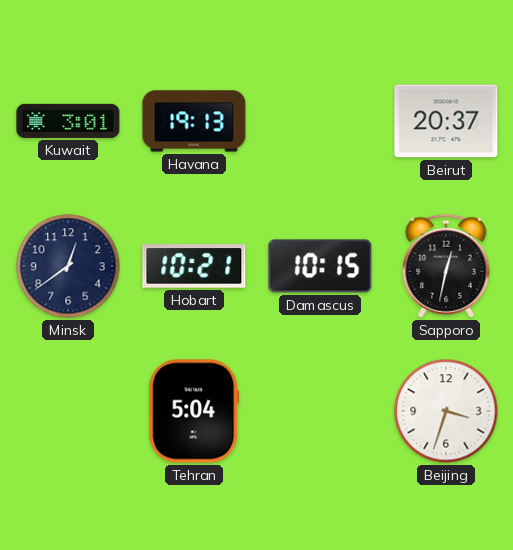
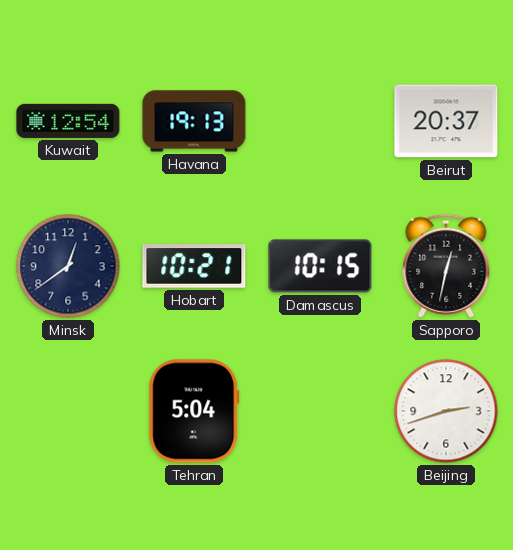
Kuwait: 3:01 -> 12:54 (68, 121)
Beijing: 3:33 -> 2:42 (446, 411)
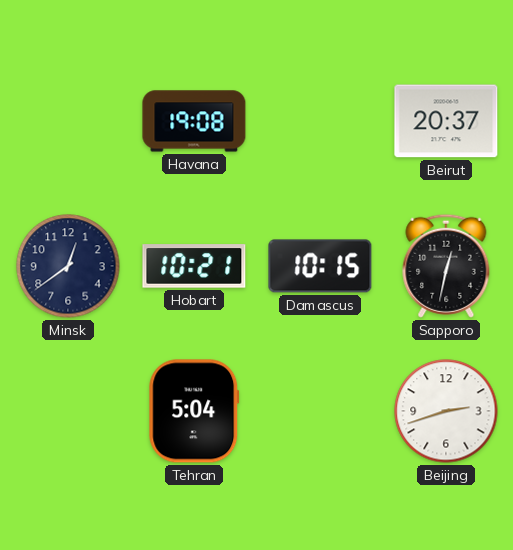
Kuwait: 12:54 -> none (68, 121)
Havana: 19:13 -> 19:08 (194, 121)
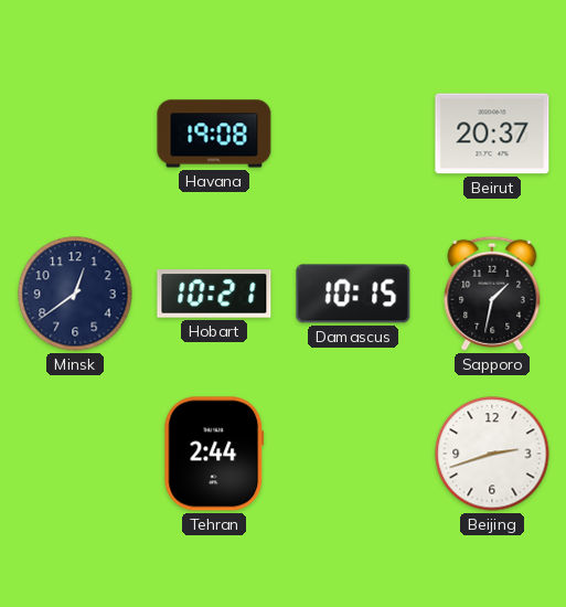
Sapporo: 12:32 -> 1:32 (492, 294)
Tehran: 5:04 -> 2:44 (214, 454)
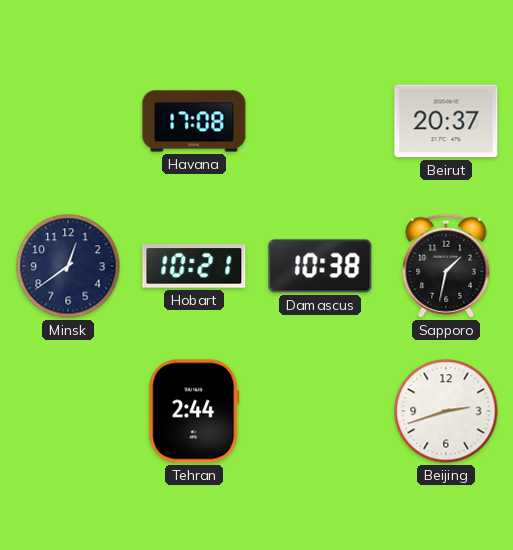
Havana: 19:08 -> 17:08 (194, 121)
Damascus: 10:15 -> 10:38 (320, 266)
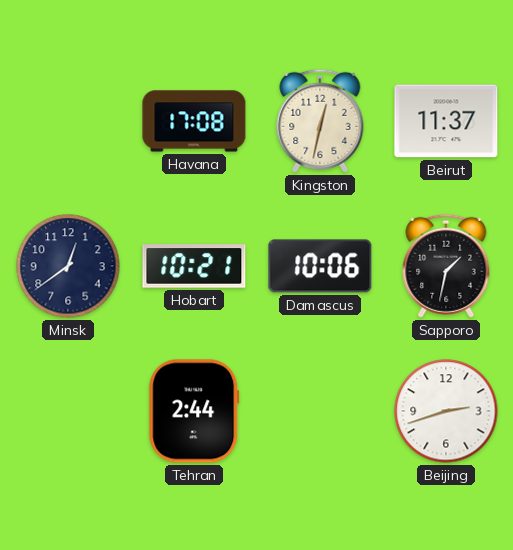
Kingston: none -> 12:32 (320, 121)
Beirut: 20:37 -> 11:37 (446, 121)
Damascus: 10:38 -> 10:06 (320, 266)
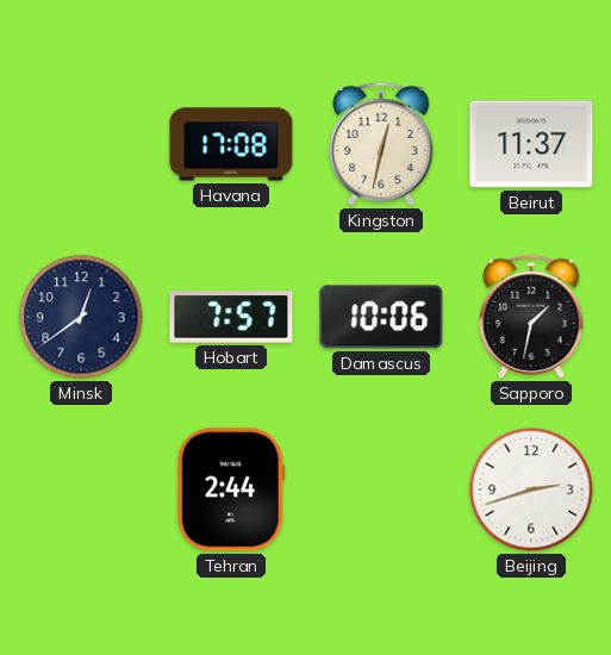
Hobart: 10:21 -> 7:57 (231, 317)
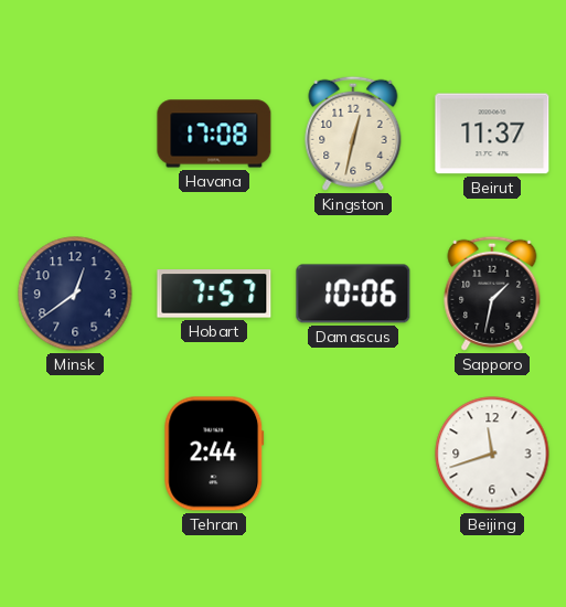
Beijing: 2:42 -> 11:42 (492, 454)
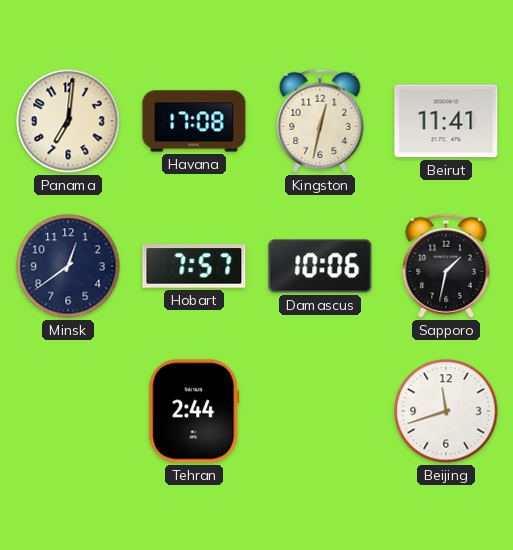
Panama: none -> 7:01 (68, 121)
Beirut: 11:37 -> 11:41 (446, 121)
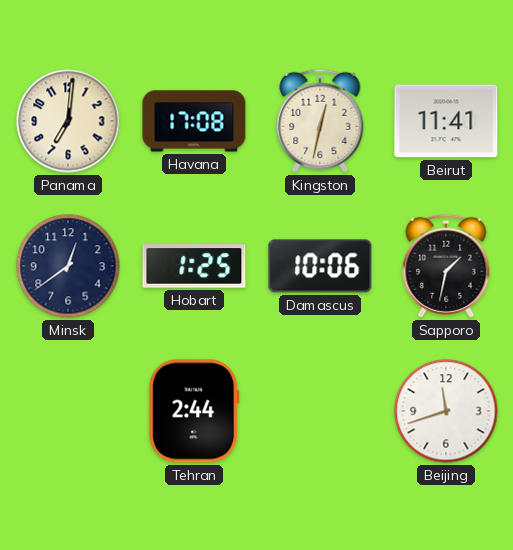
Hobart: 7:57 -> 1:25 (194, 266)
